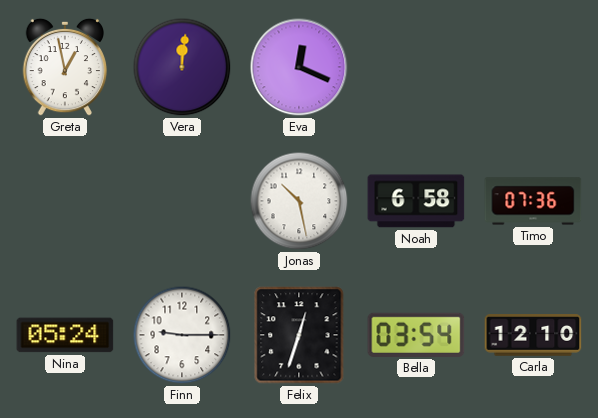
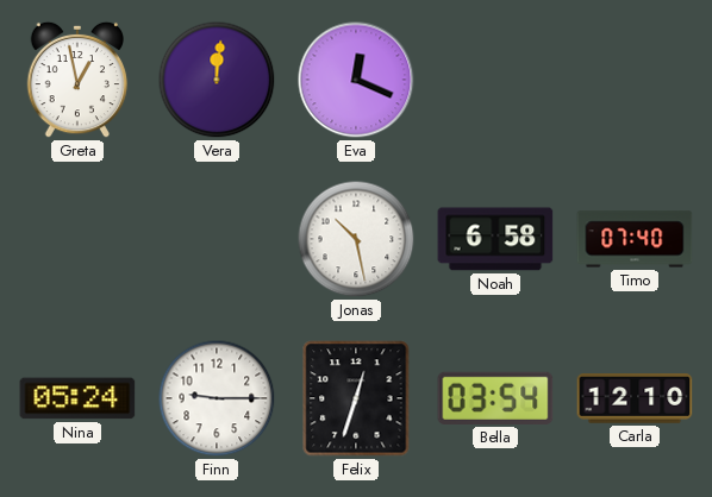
Timo: 07:36 -> 07:40 (635, 239)
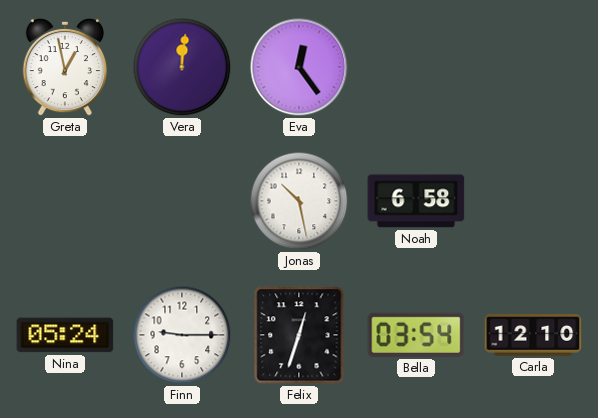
Eva: 12:19 -> 12:24 (299, 67)
Timo: 07:40 -> none (635, 239)
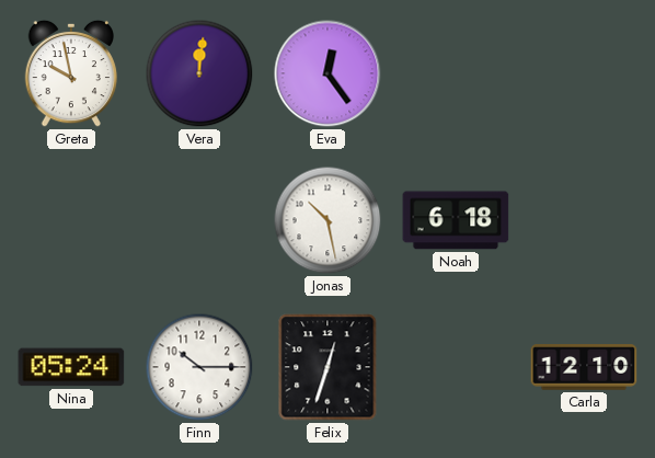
Greta: 12:58 -> 9:58 (71, 73)
Noah: 6:58 -> 6:18 (456, 220)
Finn: 9:15 -> 10:15 (199, 367)
Bella: 03:54 -> none (416, 335)
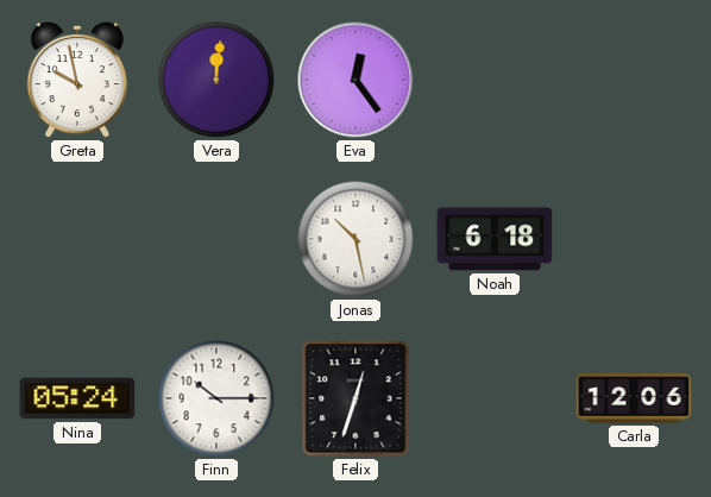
Carla: 12:10 -> 12:06 (634, 398)
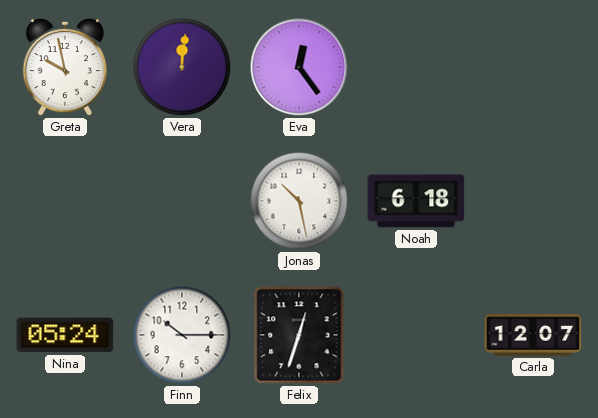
Carla: 12:06 -> 12:07 (533, 335)
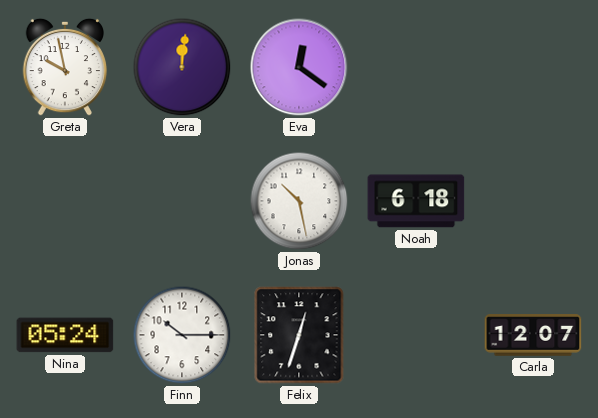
Eva: 12:24 -> 12:21 (299, 67)
